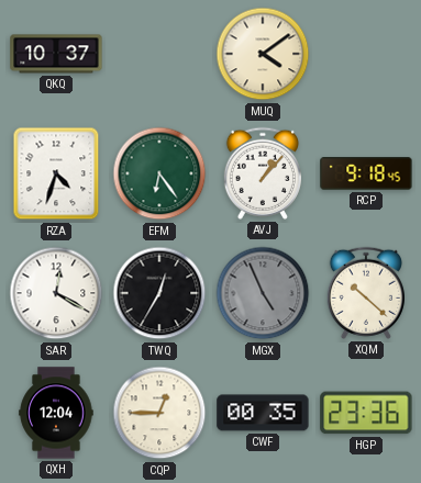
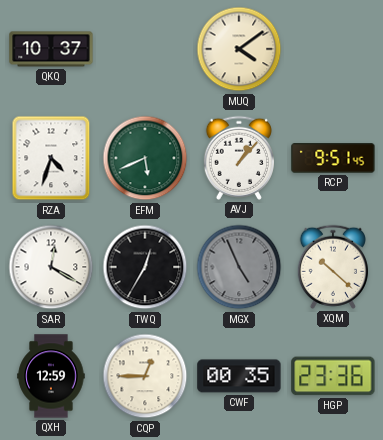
EFM: 6:24 -> 5:41 (145, 158)
RCP: 9:18 -> 9:51 (333, 158)
QXH: 12:04 -> 12:59 (51, 376)
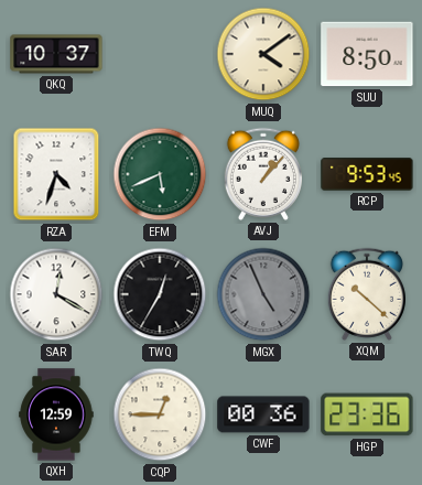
SUU: none -> 8:50 (367, 54)
RCP: 9:51 -> 9:53 (367, 174)
CWF: 00:35 -> 00:36 (263, 414)
